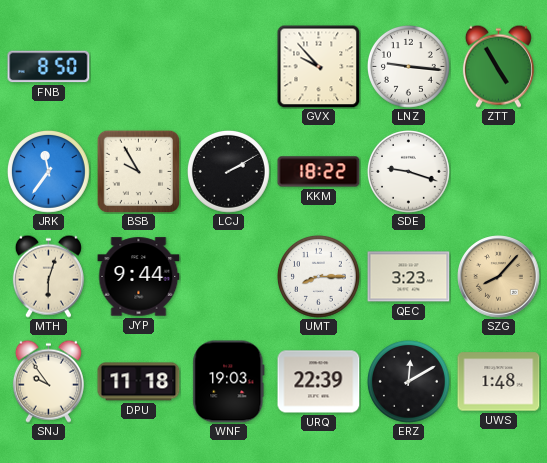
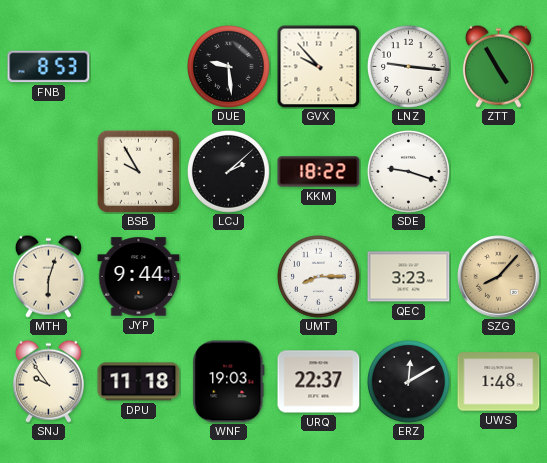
FNB: 8:50 -> 8:53 (49, 67)
DUE: none -> 9:29 (229, 67)
JRK: 11:36 -> none (49, 172)
LCJ: 2:10 -> 2:08 (229, 172)
URQ: 22:39 -> 22:37 (319, 382)
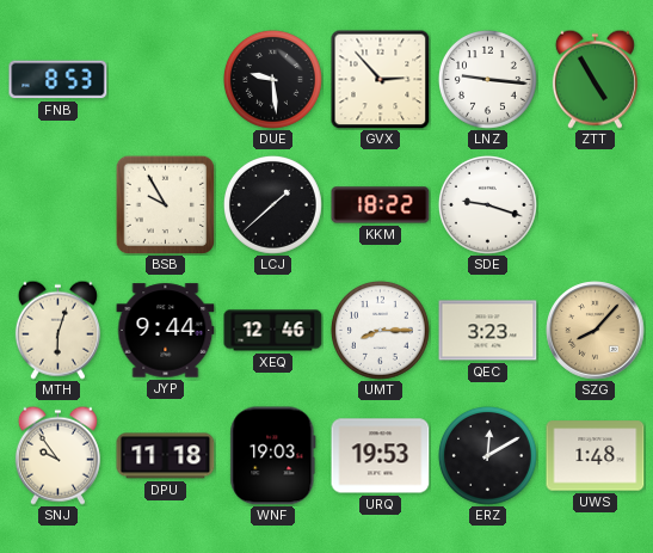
GVX: 9:53 -> 2:53 (380, 79)
LCJ: 2:08 -> 1:38 (273, 205)
XEQ: none -> 12:46 (273, 331)
URQ: 22:37 -> 19:53 (381, 456)
